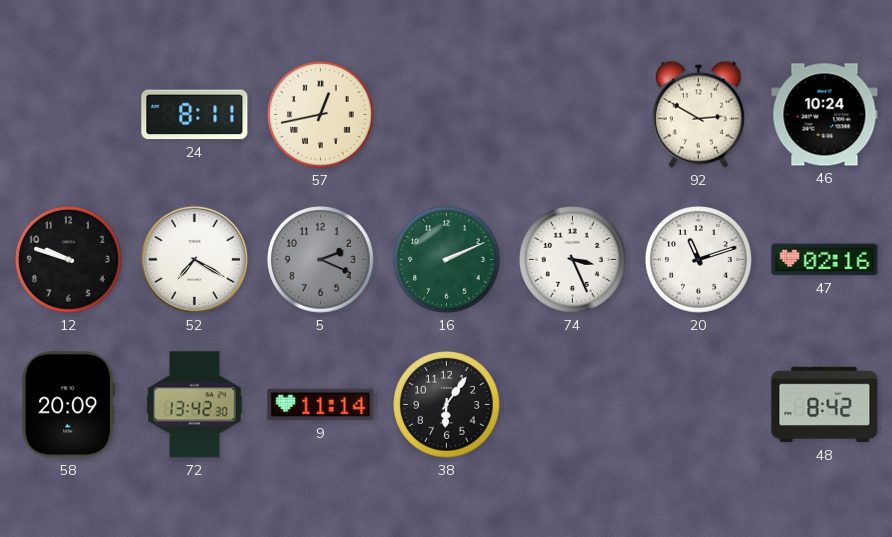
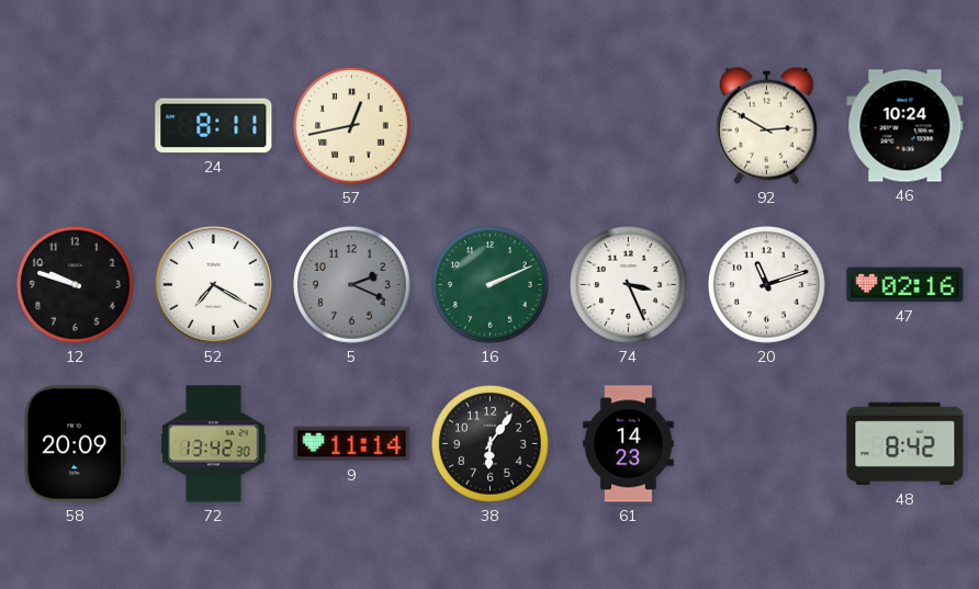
61: none -> 14:23 (629, 444)
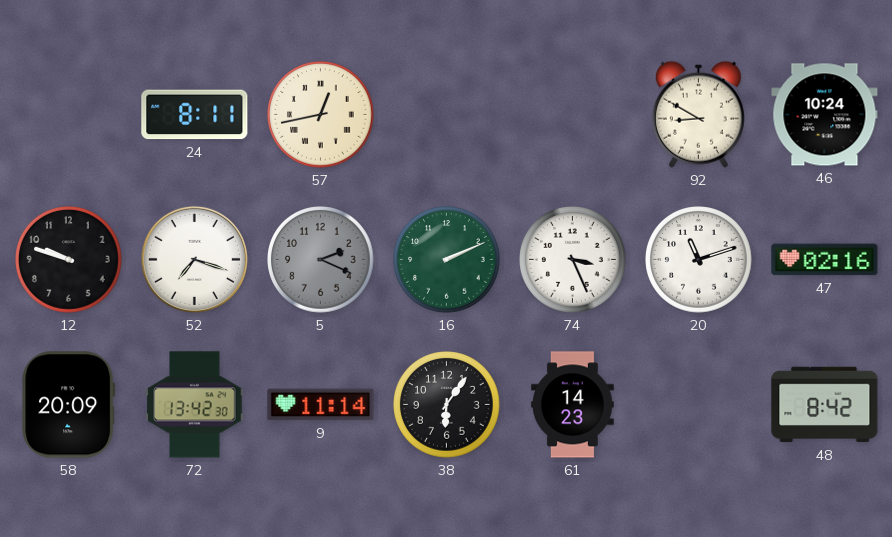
92: 2:50 -> 8:50 (698, 114)
52: 7:20 -> 7:18 (194, 259)
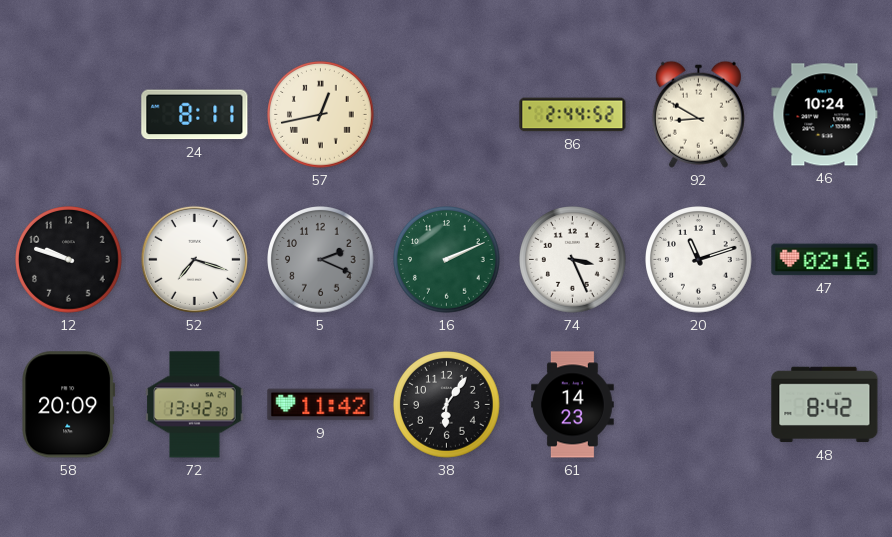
86: none -> 2:44 (573, 115)
9: 11:14 -> 11:42 (321, 405)
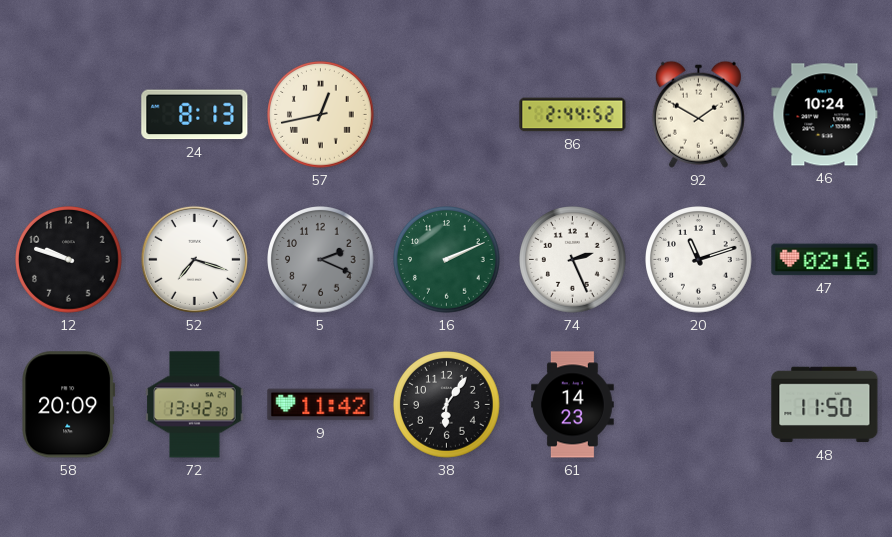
24: 8:11 -> 8:13 (195, 115)
92: 8:50 -> 1:50 (698, 114)
74: 3:26 -> 2:26 (573, 260)
48: 8:42 -> 11:50 (825, 405)
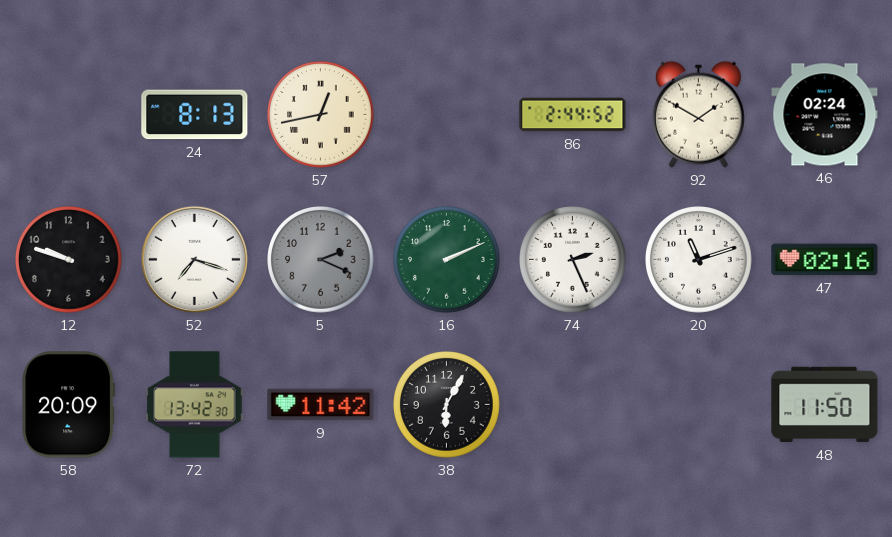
46: 10:24 -> 02:24 (825, 115)
38: 6:06 -> 6:05 (447, 405)
61: 14:23 -> none (573, 405)
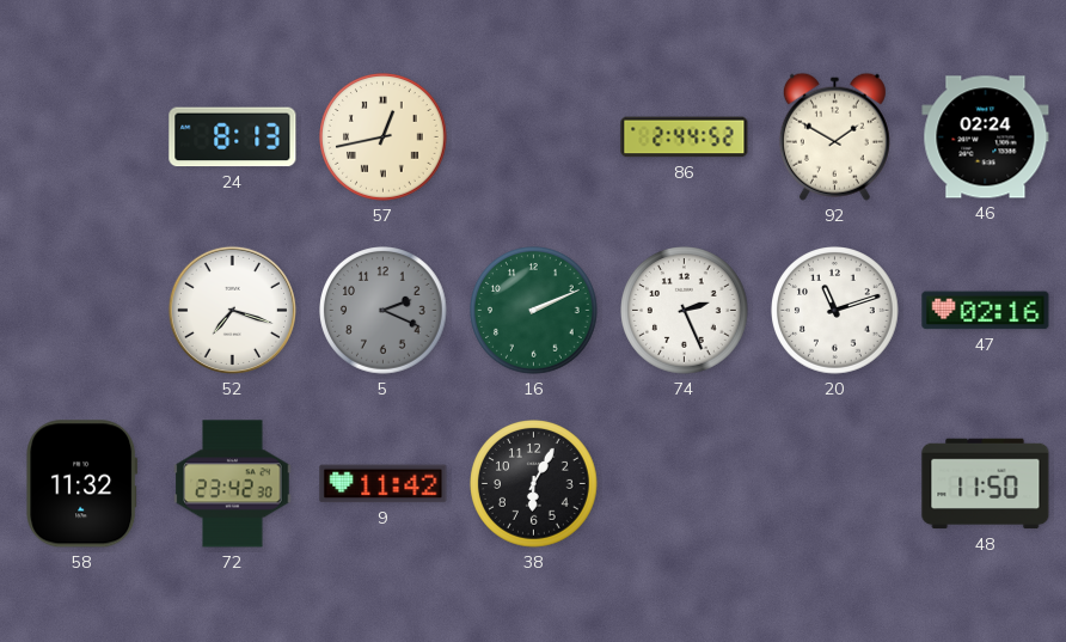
12: 9:48 -> none (69, 260)
58: 20:09 -> 11:32 (82, 484)
72: 13:42 -> 23:42 (233, 484)
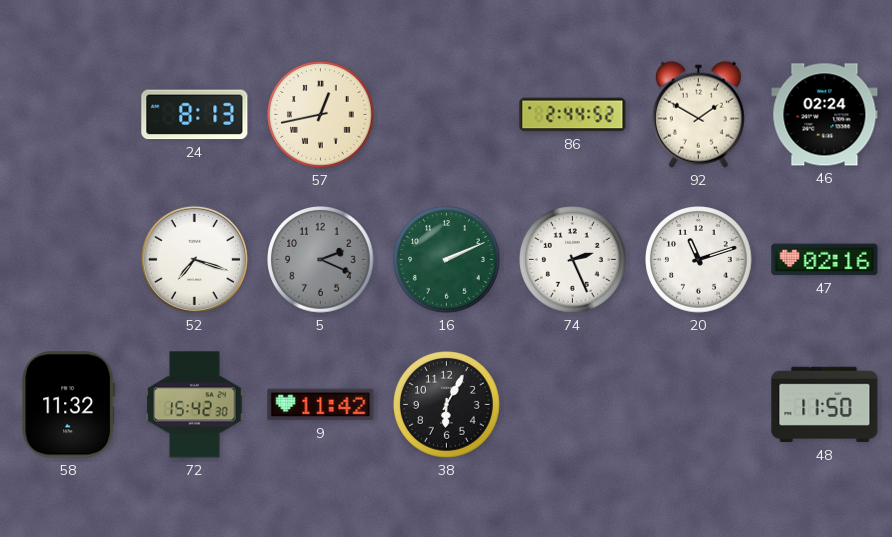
72: 23:42 -> 15:42 (195, 405)
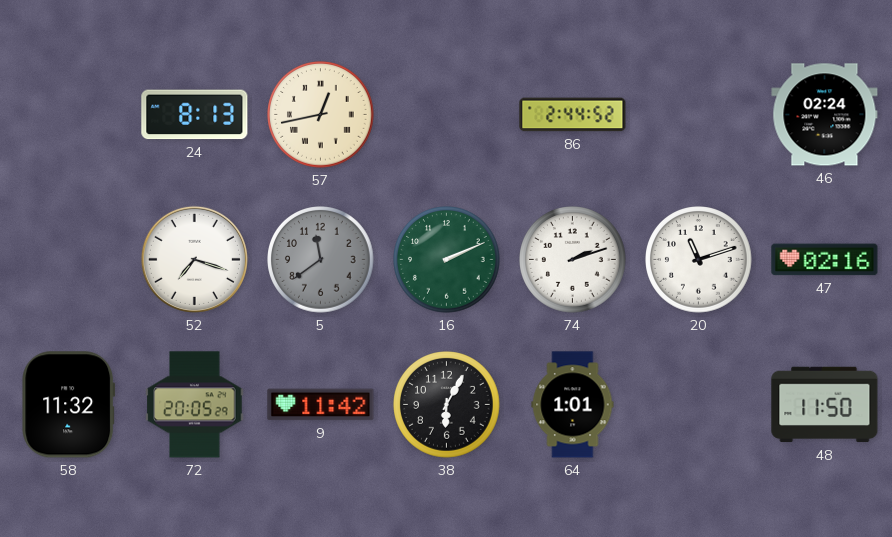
92: 1:50 -> none (698, 114)
5: 2:19 -> 11:39 (321, 260)
74: 2:26 -> 2:12 (573, 260)
72: 15:42 -> 20:05 (195, 405)
64: none -> 1:01 (573, 405)
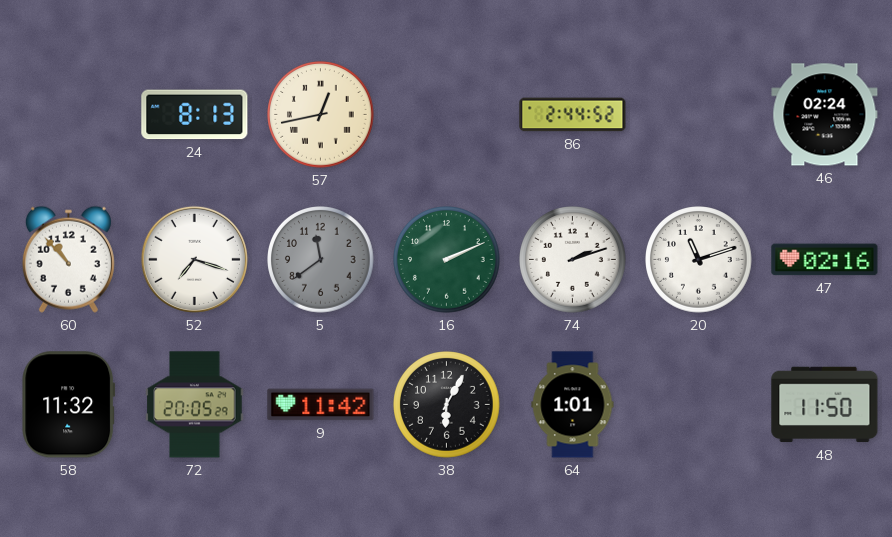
60: none -> 10:53 (68, 259)
